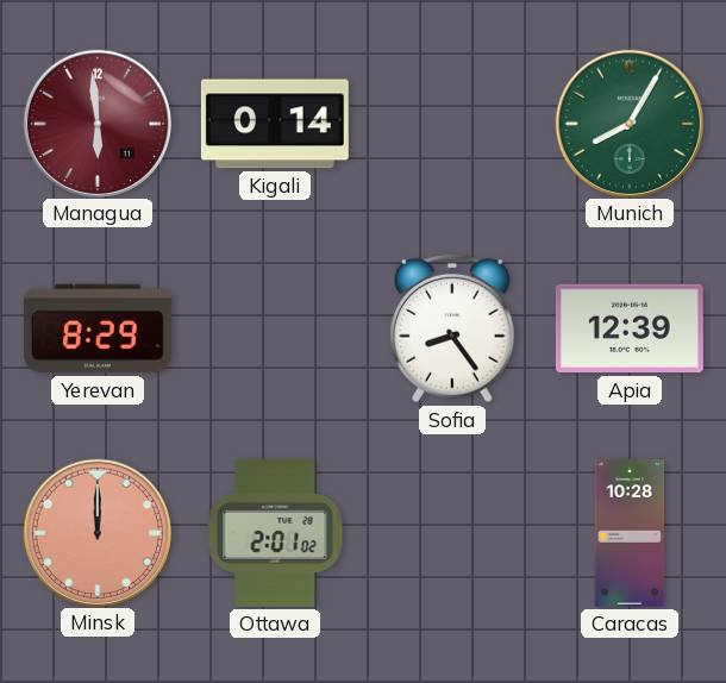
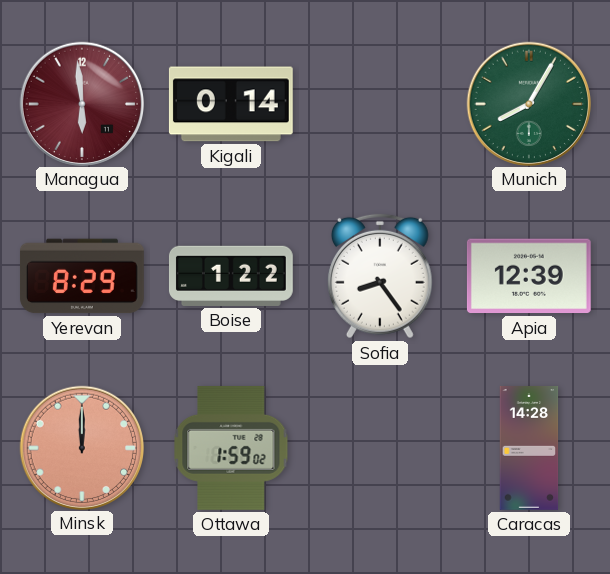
Boise: none -> 1:22 (231, 276)
Ottawa: 2:01 -> 1:59 (231, 448)
Caracas: 10:28 -> 14:28 (529, 449)
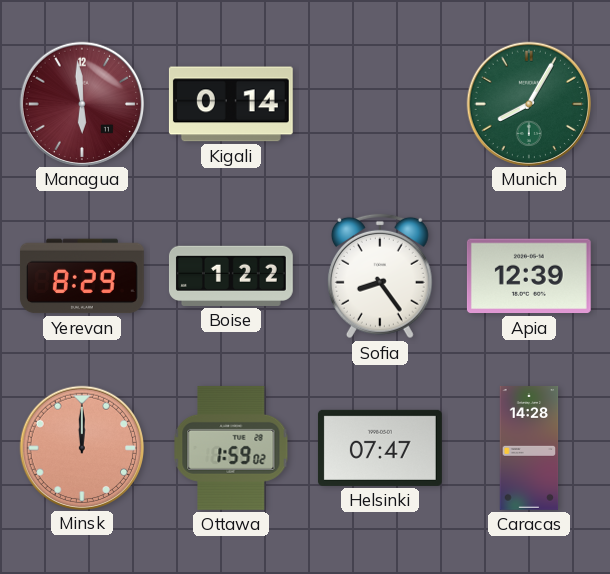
Helsinki: none -> 07:47 (380, 448)
